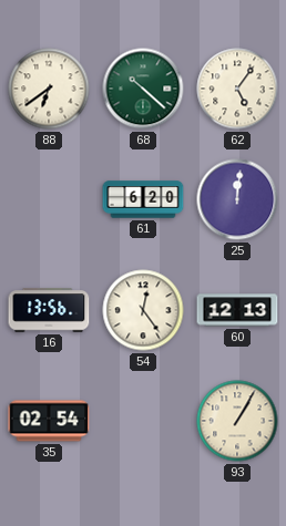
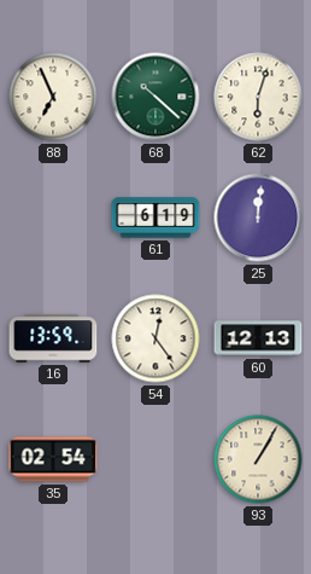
88: 6:39 -> 6:56 (53, 97)
62: 5:06 -> 6:03 (258, 97)
61: 6:20 -> 6:19 (155, 218)
16: 13:56 -> 13:59 (53, 338)
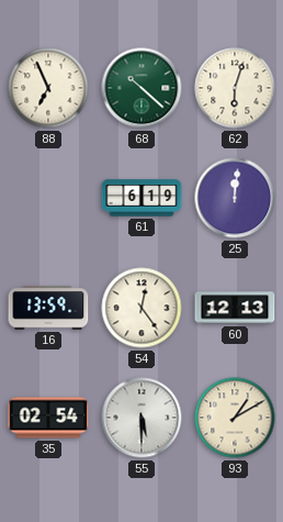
55: none -> 5:30 (141, 418)
93: 1:05 -> 1:10 (235, 418)
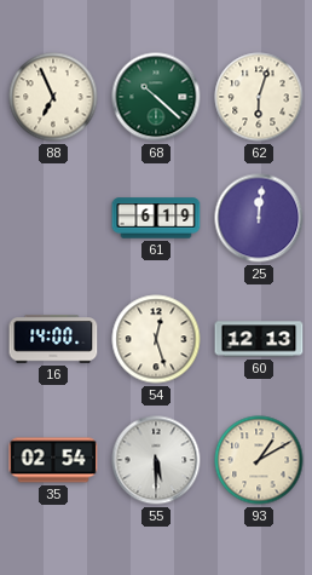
16: 13:59 -> 14:00 (53, 339)
54: 12:24 -> 12:27 (156, 339)
